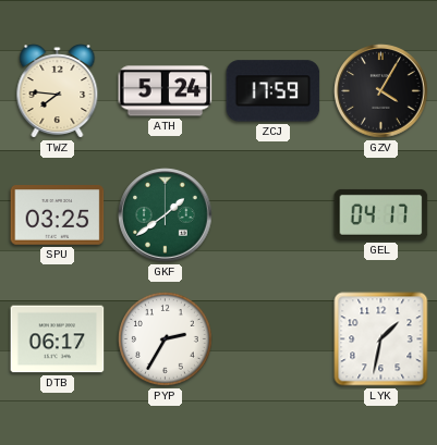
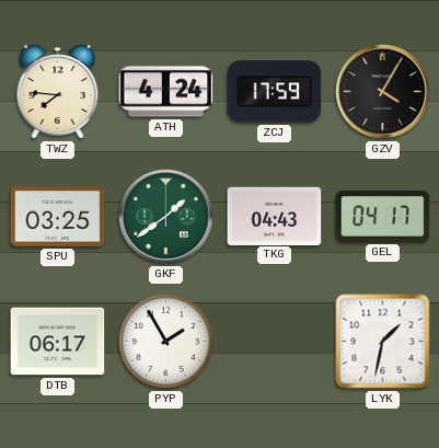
ATH: 5:24 -> 4:24 (166, 92)
TKG: none -> 04:43 (275, 216)
PYP: 2:35 -> 1:55 (166, 342)
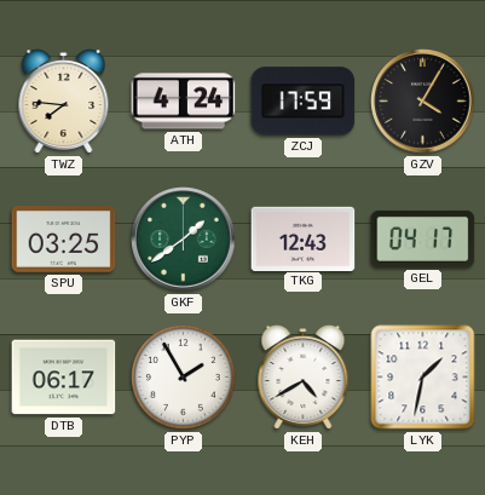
TKG: 04:43 -> 12:43 (304, 238)
KEH: none -> 4:40 (304, 378)
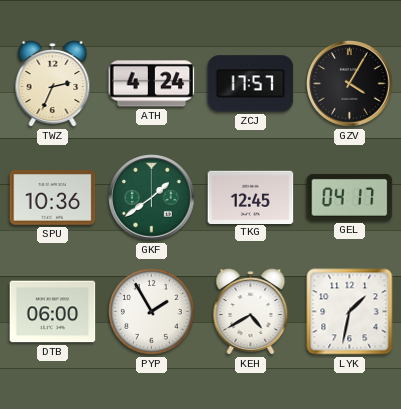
TWZ: 7:46 -> 2:34 (53, 84)
ZCJ: 17:59 -> 17:57 (251, 84)
SPU: 03:25 -> 10:36 (53, 198)
TKG: 12:43 -> 12:45 (251, 197)
DTB: 06:17 -> 06:00 (53, 312)
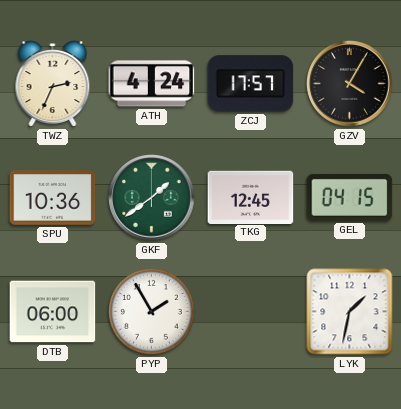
GEL: 04:17 -> 04:15 (350, 197)
KEH: 4:40 -> none (251, 312)
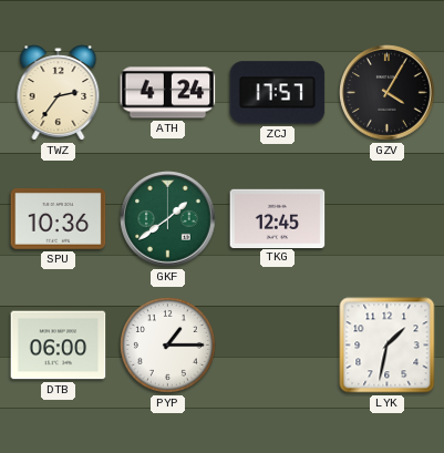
TWZ: 2:34 -> 2:36 (59, 93)
GEL: 04:15 -> none (350, 197)
PYP: 1:55 -> 1:15 (168, 346)
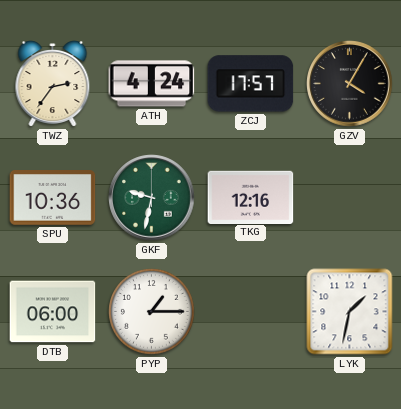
GKF: 1:39 -> 9:32 (152, 198)
TKG: 12:45 -> 12:16 (251, 197)
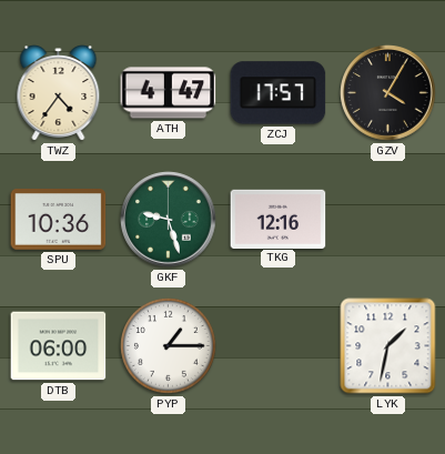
TWZ: 2:36 -> 4:36 (59, 93)
ATH: 4:24 -> 4:47 (169, 93)
GKF: 9:32 -> 9:27 (169, 220)
